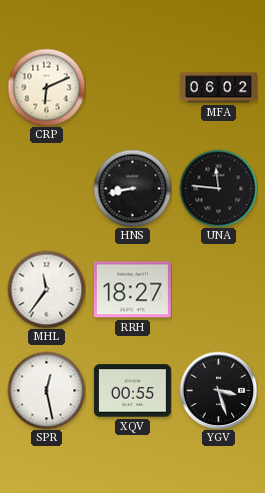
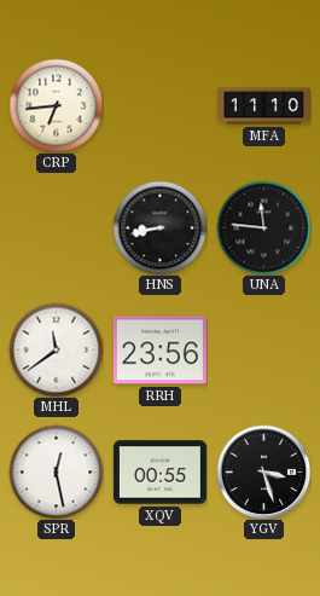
CRP: 6:11 -> 6:44 (56, 105)
MFA: 06:02 -> 11:10 (263, 106)
MHL: 11:36 -> 11:39 (56, 349)
RRH: 18:27 -> 23:56 (159, 351)
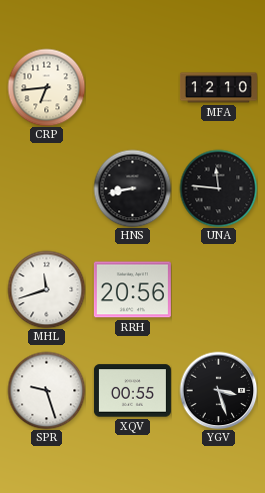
MFA: 11:10 -> 12:10 (218, 88)
MHL: 11:39 -> 11:42 (46, 289)
RRH: 23:56 -> 20:56 (132, 290)
SPR: 12:28 -> 9:27 (46, 390)
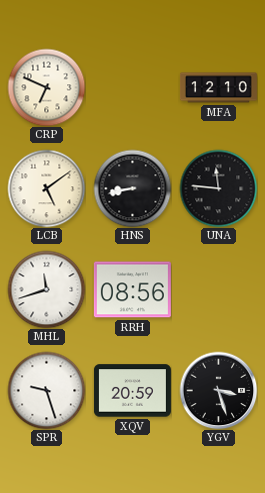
CRP: 6:44 -> 6:49 (46, 87)
LCB: none -> 5:09 (46, 188)
RRH: 20:56 -> 08:56 (132, 290)
XQV: 00:55 -> 20:59 (132, 391)
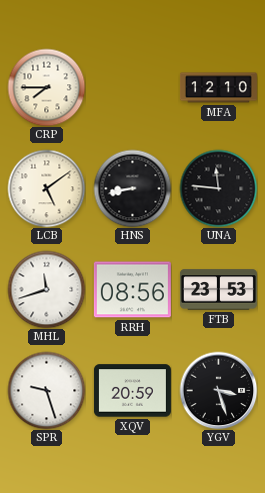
CRP: 6:49 -> 7:45 (46, 87)
FTB: none -> 23:53 (218, 290)
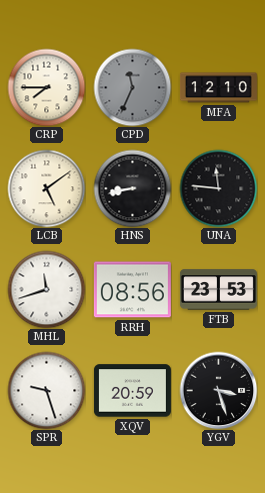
CPD: none -> 11:34 (132, 87)
